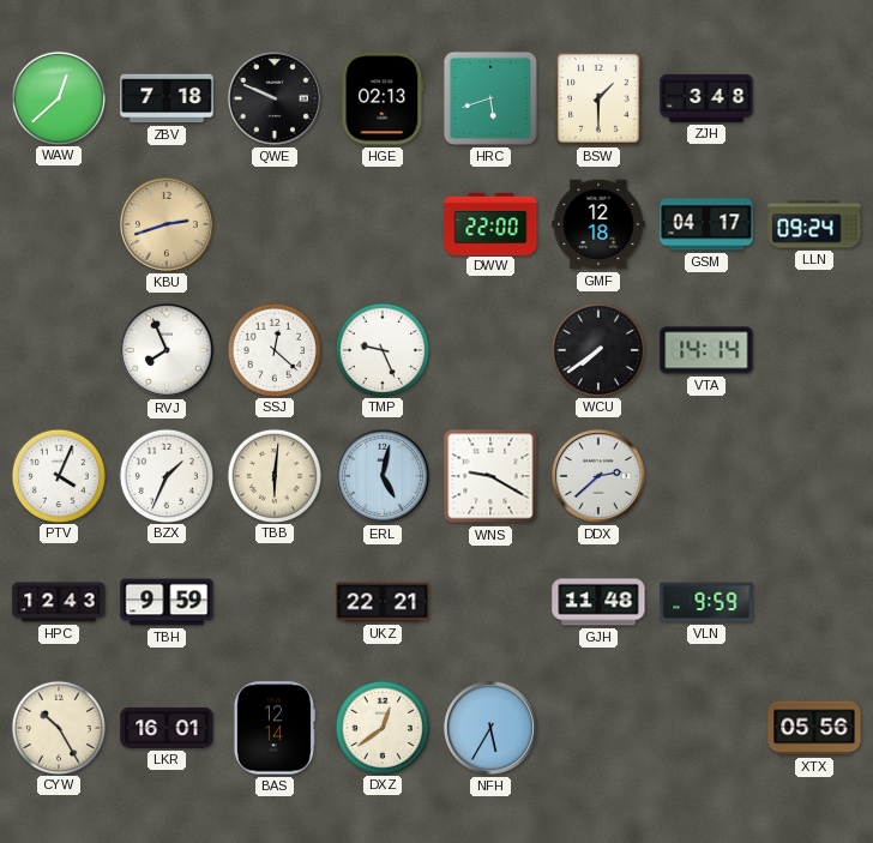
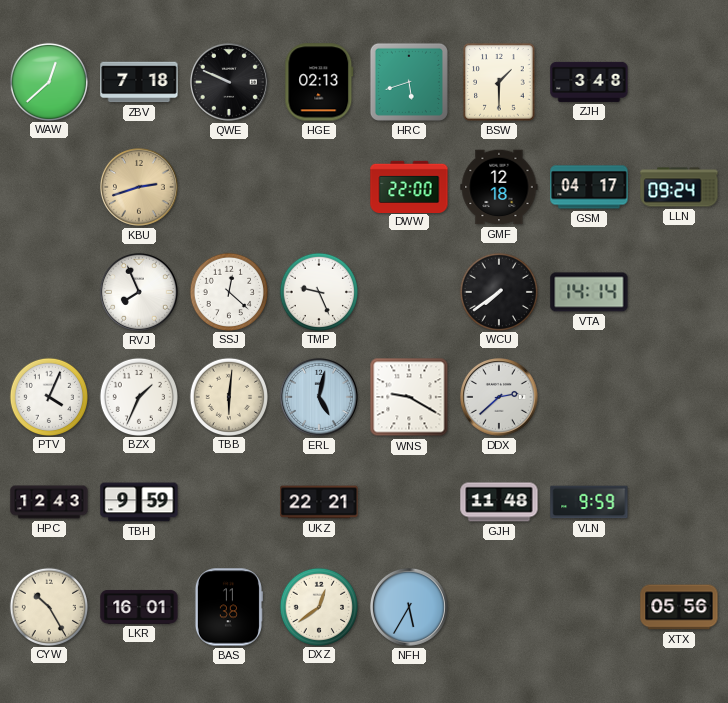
BAS: 12:14 -> 11:38 (228, 607)
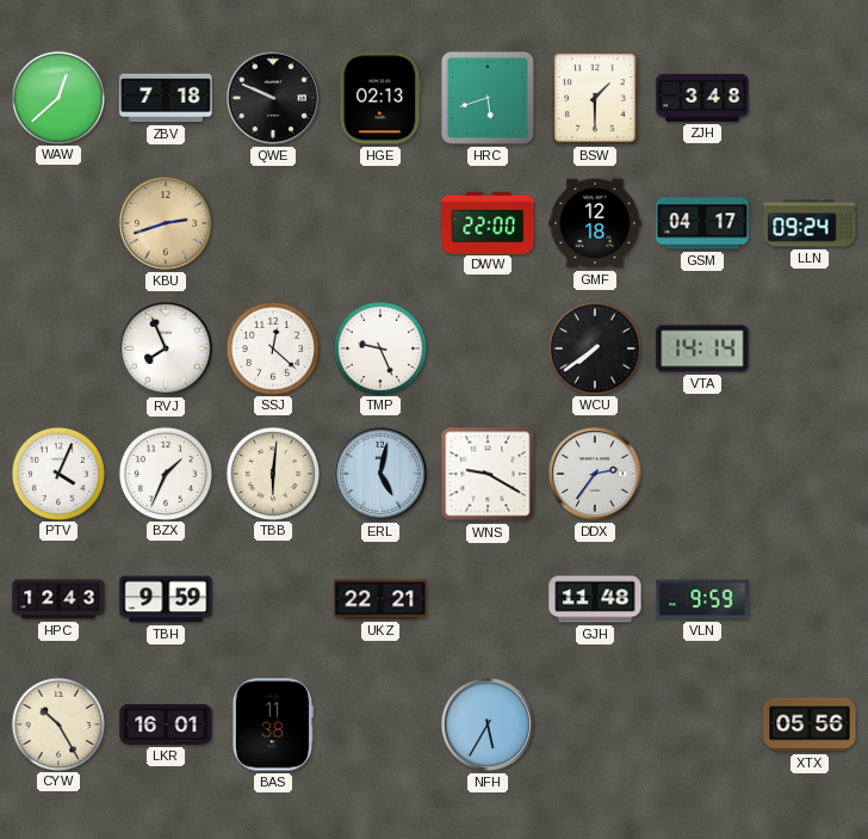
DDX: 2:38 -> 2:36 (595, 474)
DXZ: 12:39 -> none (318, 606)
